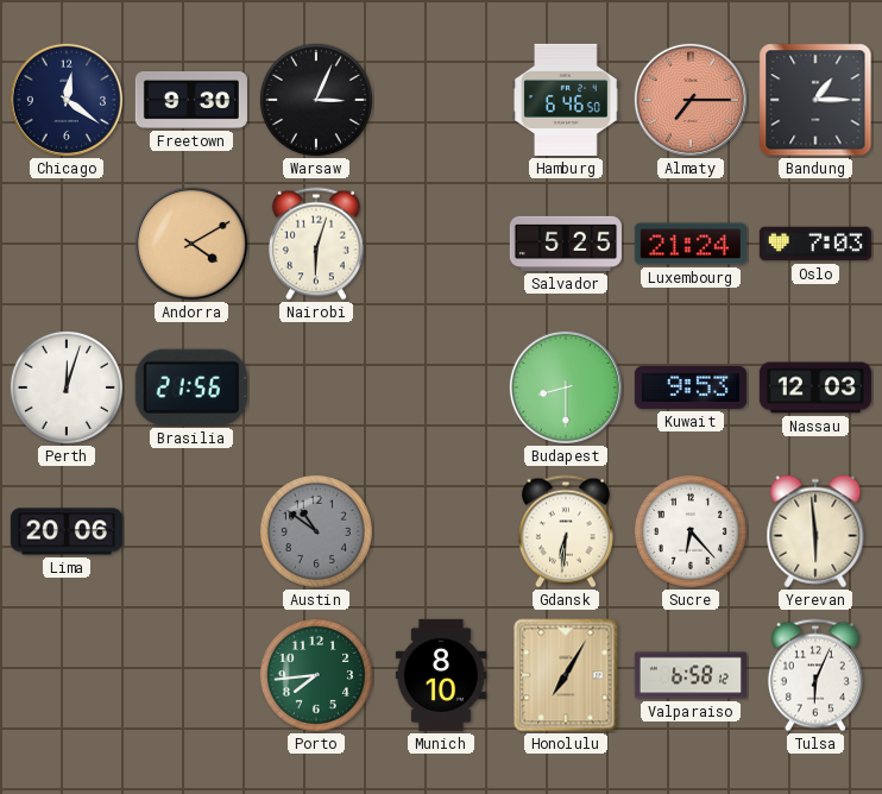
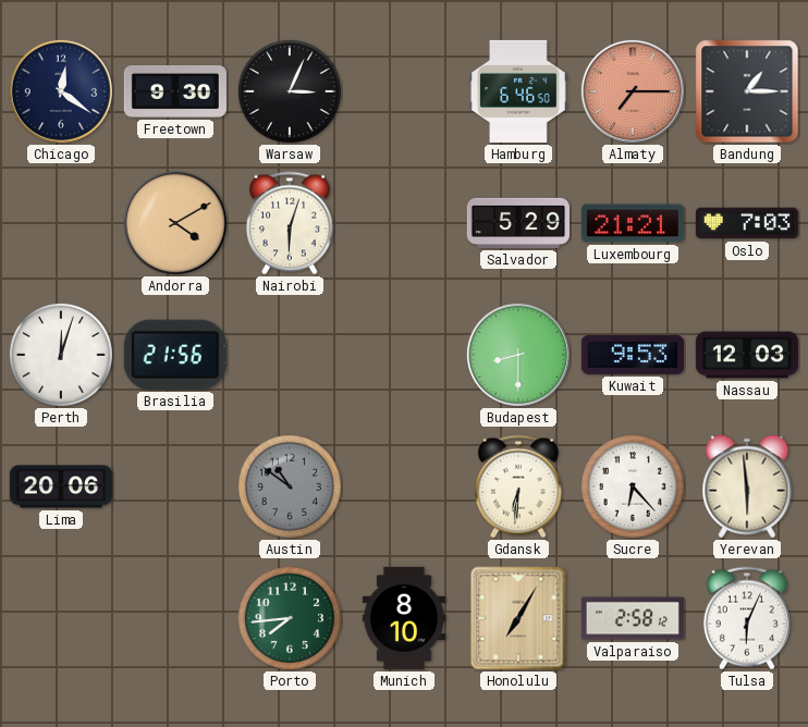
Salvador: 5:25 -> 5:29 (518, 223)
Luxembourg: 21:24 -> 21:21 (633, 223)
Valparaiso: 6:58 -> 2:58 (633, 618)
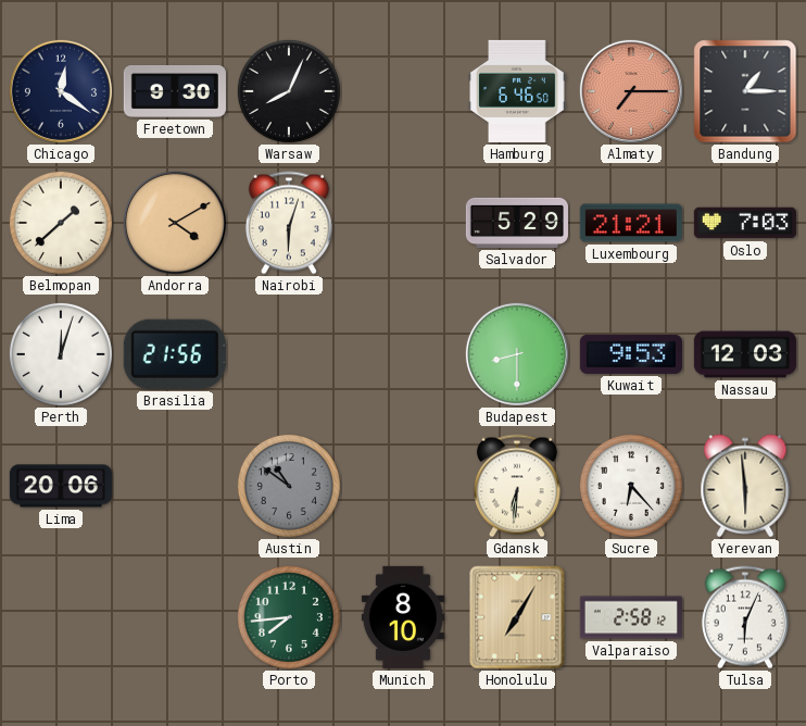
Warsaw: 3:04 -> 8:04 (289, 91)
Belmopan: none -> 1:38 (61, 223)
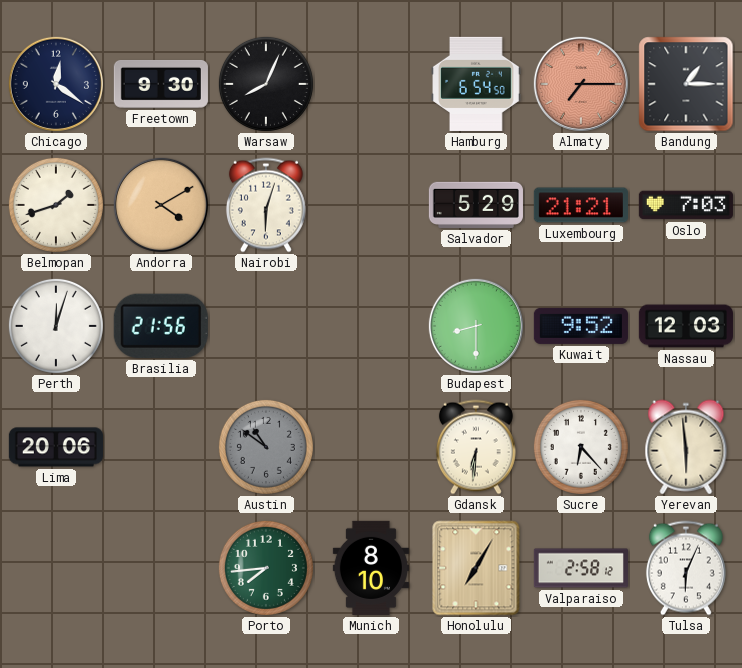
Hamburg: 6:46 -> 6:54 (477, 84)
Belmopan: 1:38 -> 1:42 (56, 205)
Kuwait: 9:53 -> 9:52 (581, 326)
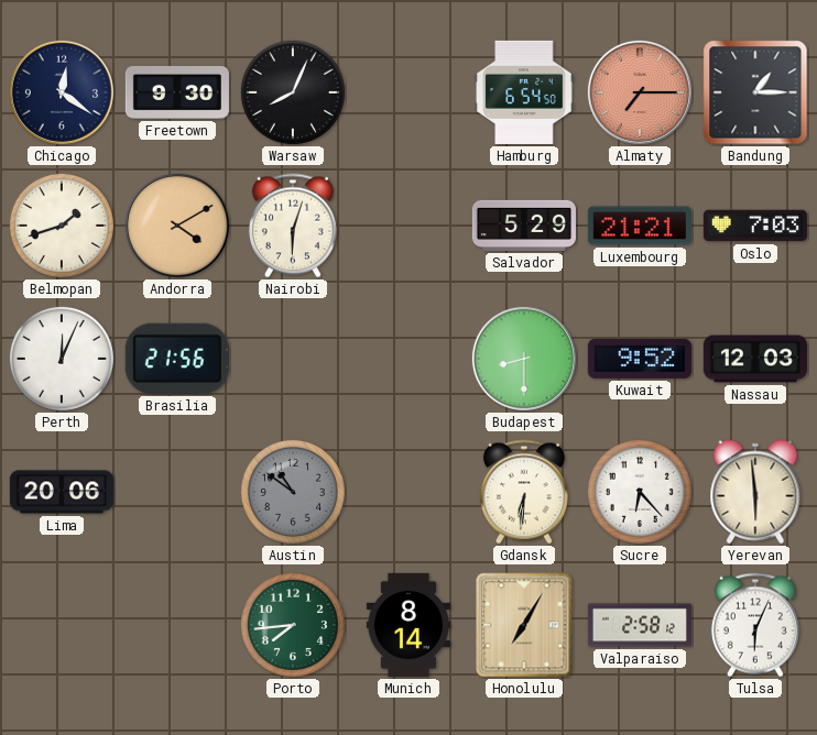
Perth: 12:03 -> 12:04 (62, 359)
Munich: 8:10 -> 8:14 (408, 625)
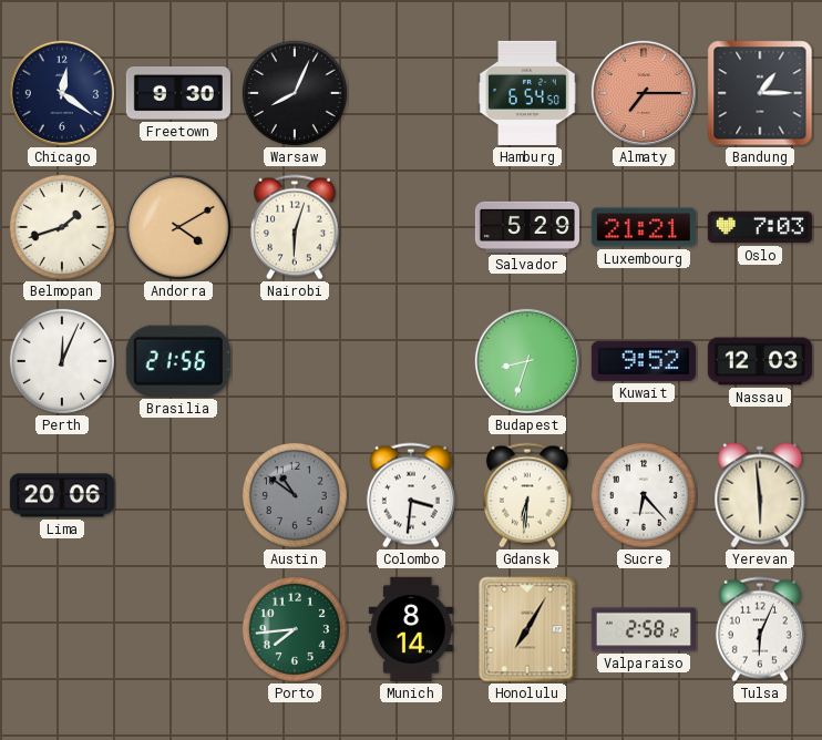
Budapest: 8:30 -> 8:33 (527, 361)
Colombo: none -> 3:31 (411, 495)
